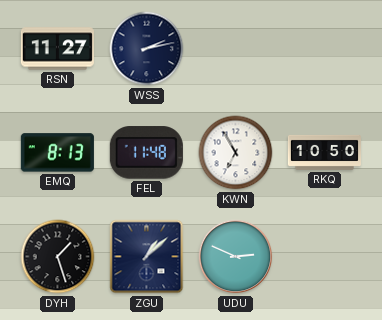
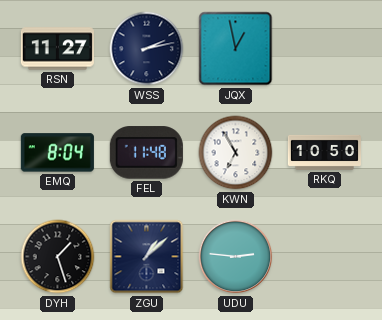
JQX: none -> 12:58 (236, 49)
EMQ: 8:13 -> 8:04 (57, 153)
UDU: 2:49 -> 2:46 (236, 257)
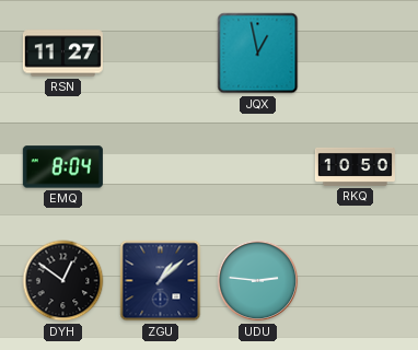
WSS: 2:13 -> none (147, 49)
FEL: 11:48 -> none (146, 153)
KWN: 6:55 -> none (236, 153)
DYH: 1:27 -> 12:51 (63, 281)
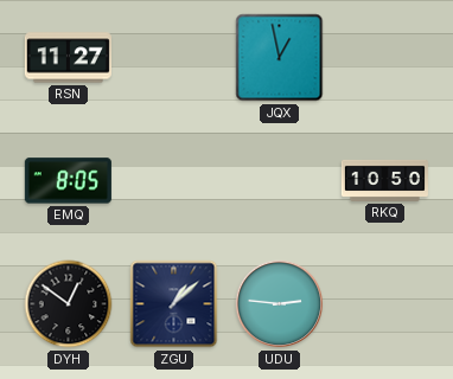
EMQ: 8:04 -> 8:05 (68, 181)
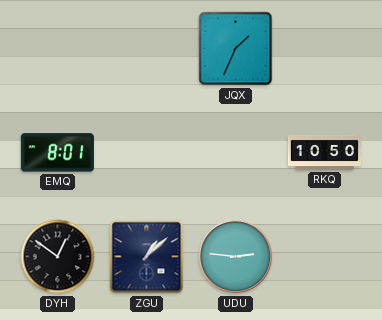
RSN: 11:27 -> none (68, 58)
JQX: 12:58 -> 1:34 (236, 49)
EMQ: 8:05 -> 8:01 (57, 153)
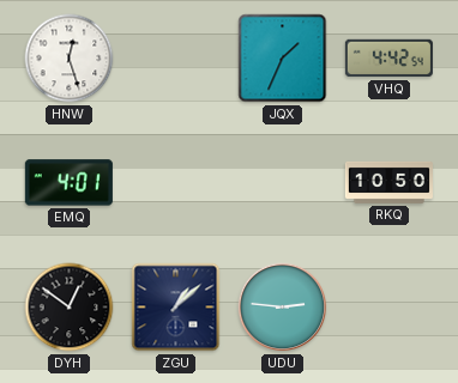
HNW: none -> 12:27 (70, 59)
VHQ: none -> 4:42 (388, 59)
EMQ: 8:01 -> 4:01 (68, 183)
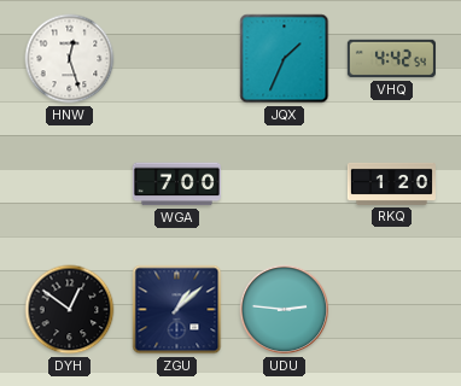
EMQ: 4:01 -> none (68, 183)
WGA: none -> 7:00 (176, 185)
RKQ: 10:50 -> 1:20 (391, 183)
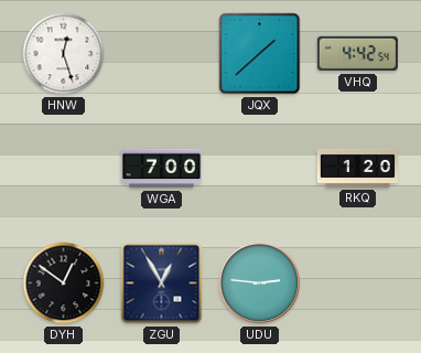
JQX: 1:34 -> 1:38 (260, 54)
ZGU: 1:08 -> 12:55 (162, 284)
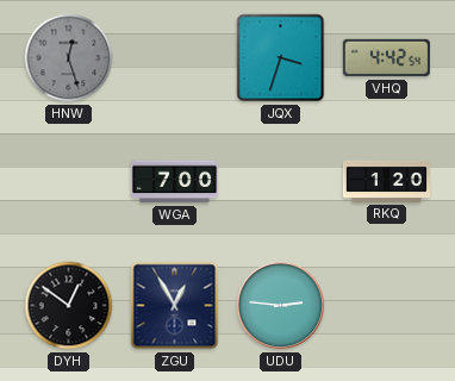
HNW dial: white -> grey (69, 58)
JQX: 1:38 -> 3:33 (281, 58)
